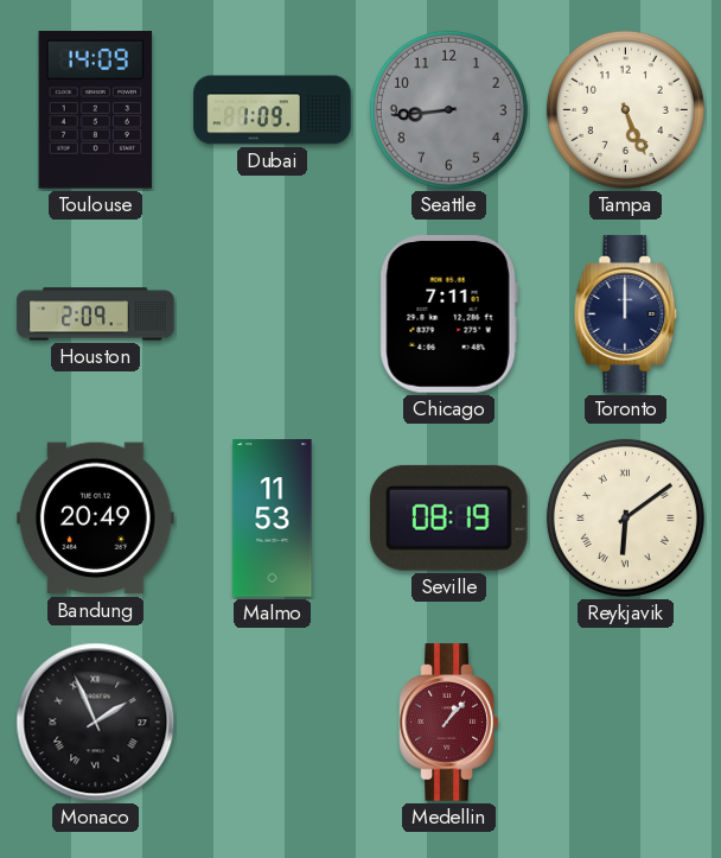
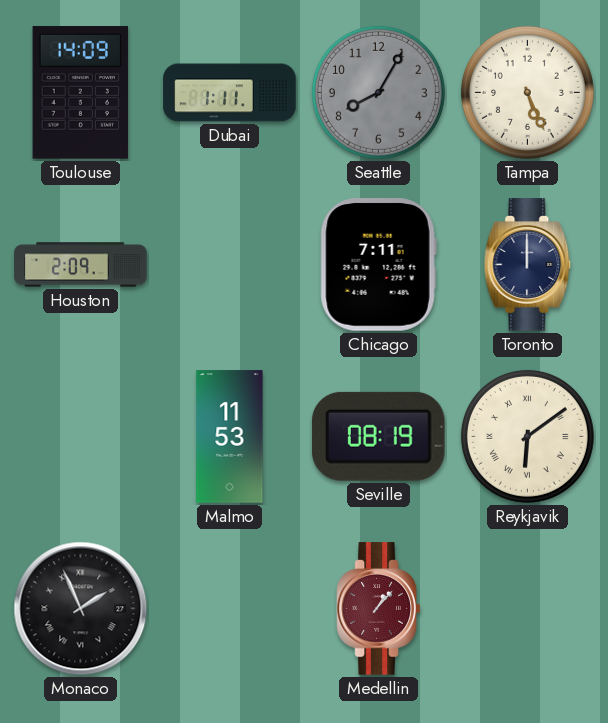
Dubai: 1:09 -> 1:11 (230, 93)
Seattle: 8:44 -> 8:05 (378, 92)
Bandung: 20:49 -> none (96, 519)
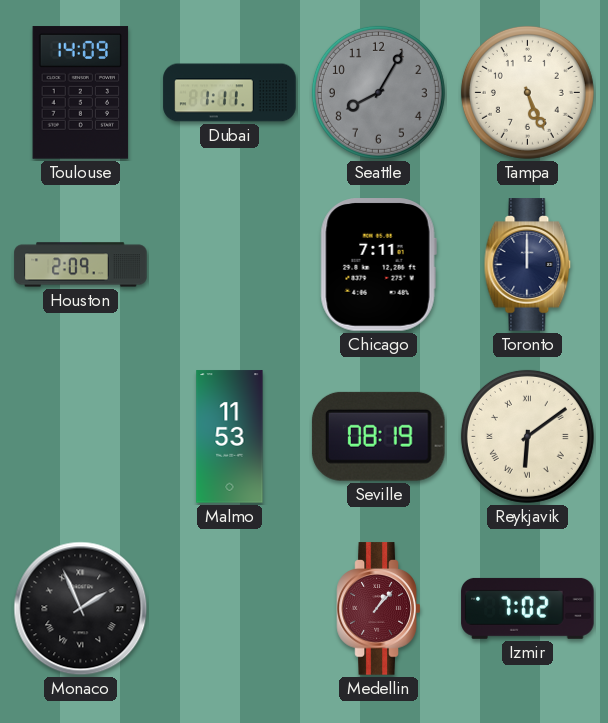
Izmir: none -> 7:02 (528, 608)
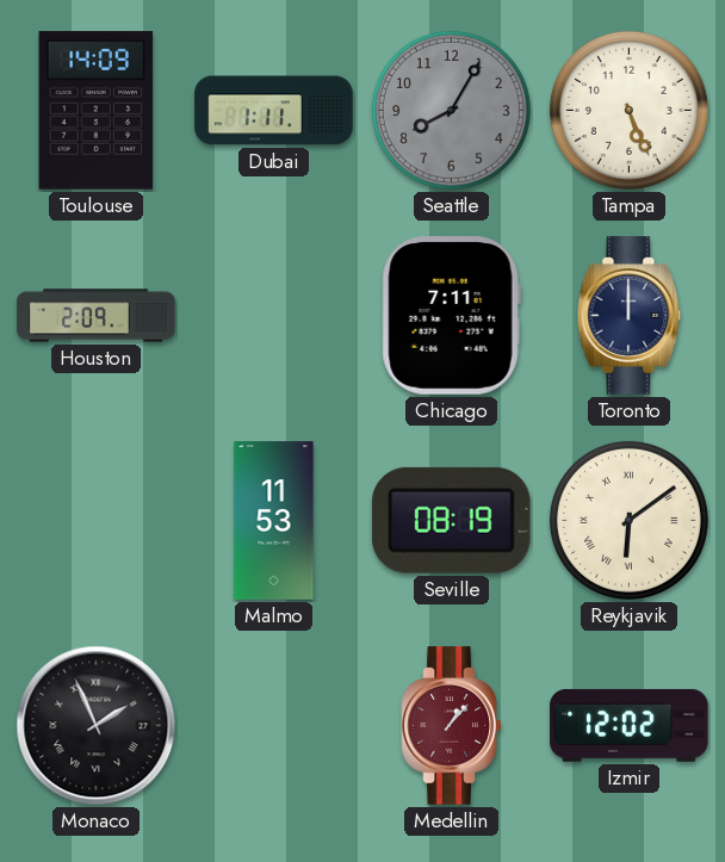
Izmir: 7:02 -> 12:02 (630, 725)
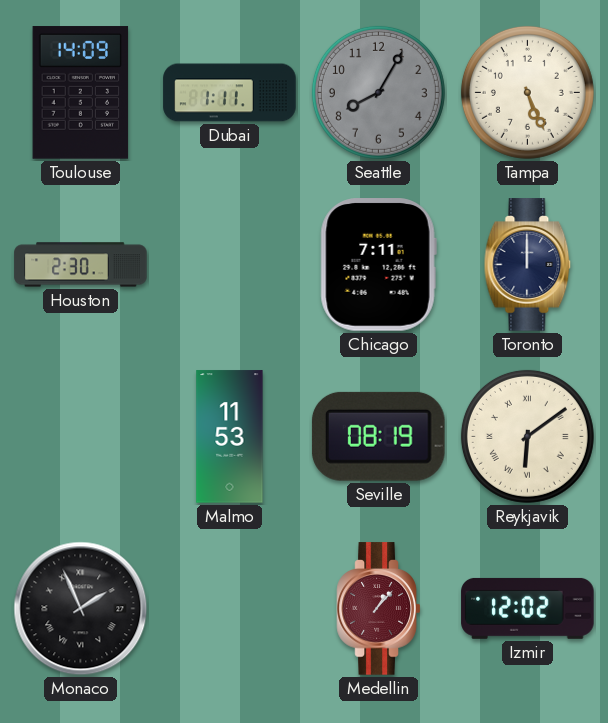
Houston: 2:09 -> 2:30 (81, 265)
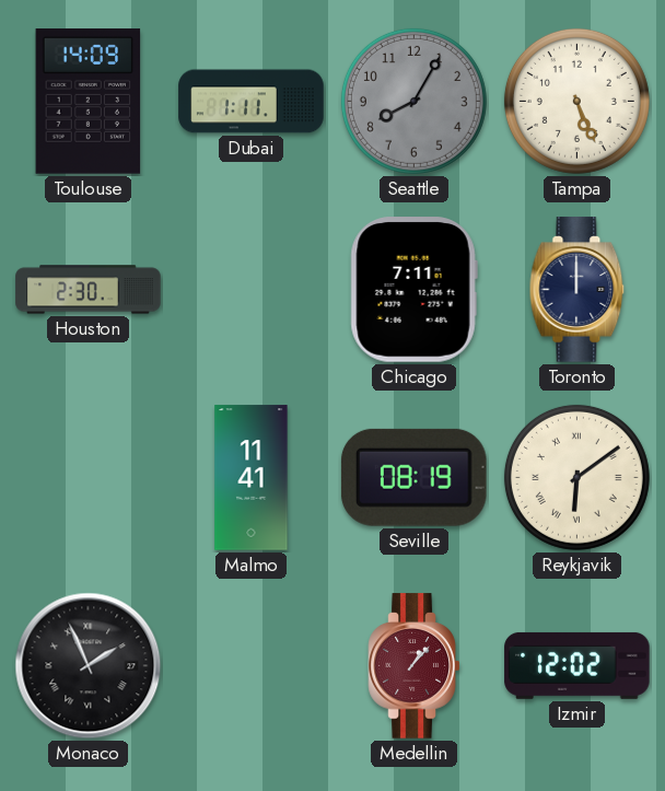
Malmo: 11:53 -> 11:41 (252, 478)
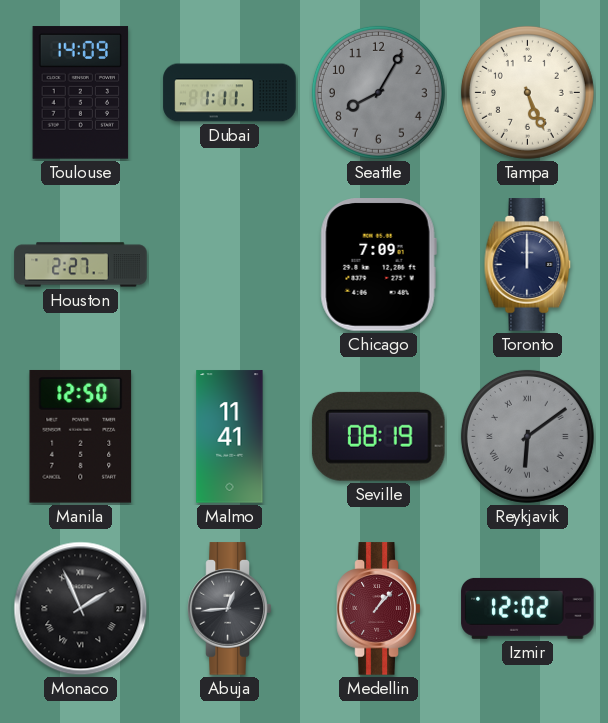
Houston: 2:30 -> 2:27 (81, 265)
Chicago: 7:11 -> 7:09 (378, 265)
Manila: none -> 12:50 (81, 436)
Reykjavik dial: cream -> grey (527, 436)
Abuja: none -> 12:44 (230, 609)
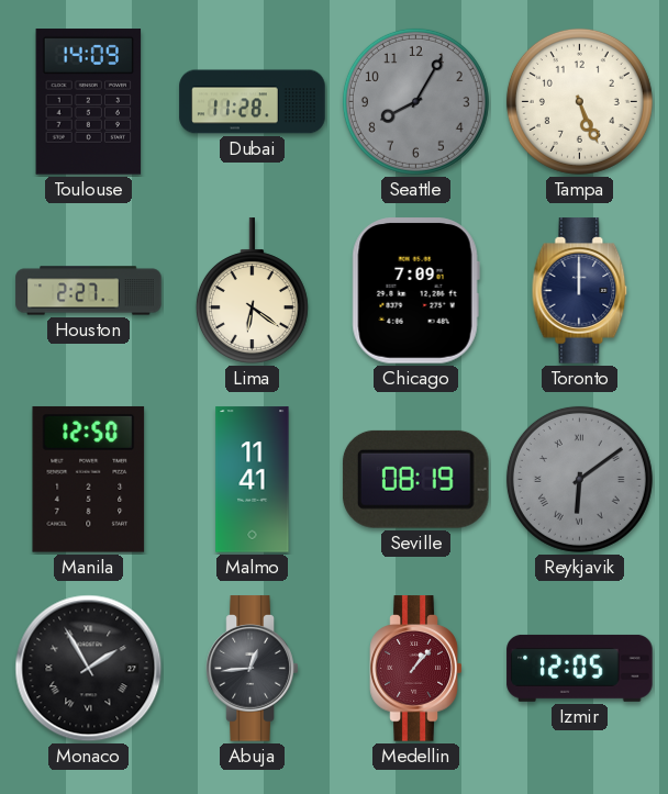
Dubai: 1:11 -> 11:28 (253, 102)
Lima: none -> 6:21 (252, 291)
Monaco: 1:56 -> 1:55 (89, 669)
Izmir: 12:02 -> 12:05 (580, 668)
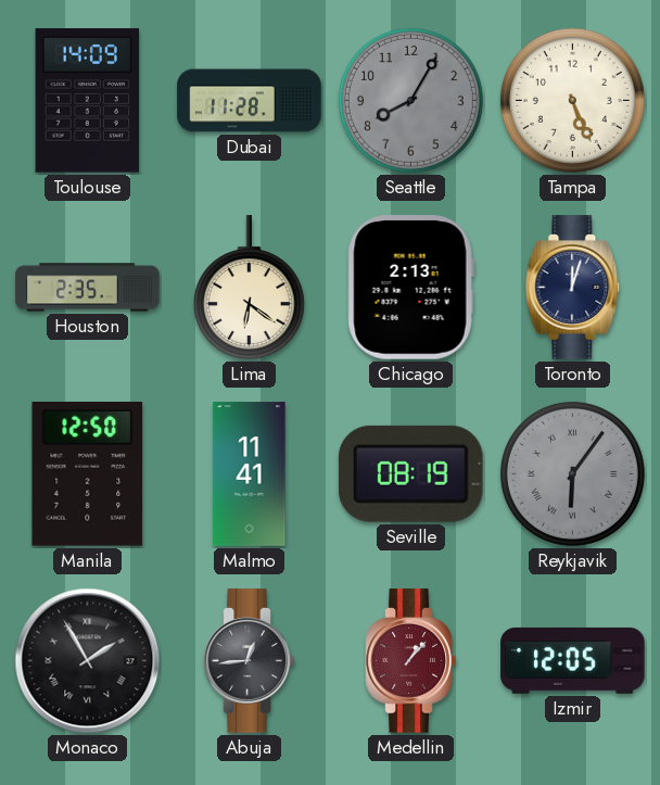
Houston: 2:27 -> 2:35 (88, 288)
Chicago: 7:09 -> 2:13 (410, 288)
Toronto: 12:00 -> 12:03 (573, 288)
Reykjavik: 6:09 -> 6:06 (572, 473)
